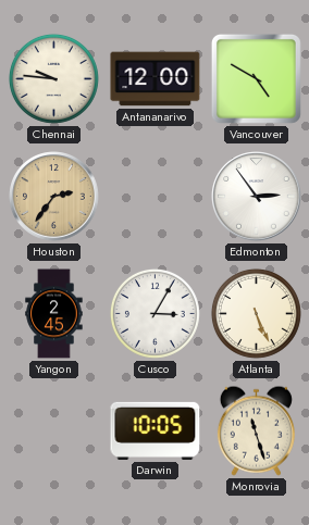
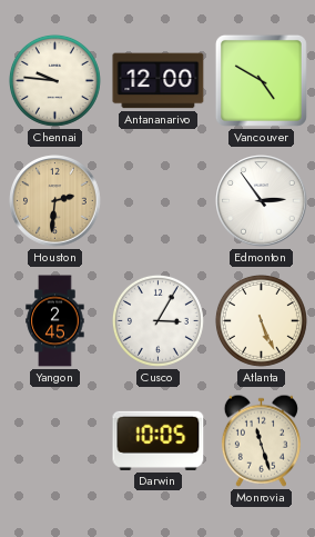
Houston: 2:36 -> 2:31 (55, 201)
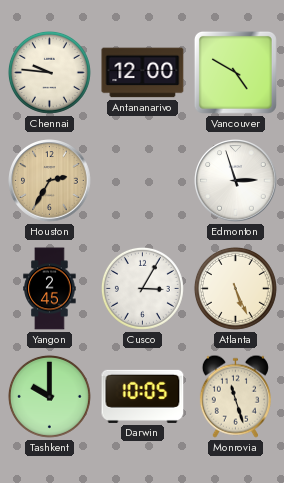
Houston: 2:31 -> 2:35 (50, 181)
Edmonton: 2:54 -> 2:57 (236, 181)
Tashkent: none -> 10:00 (49, 396)
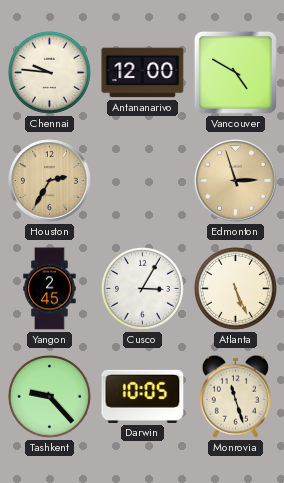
Edmonton dial: white -> champagne (236, 181)
Tashkent: 10:00 -> 9:23 (49, 396)
